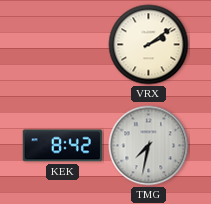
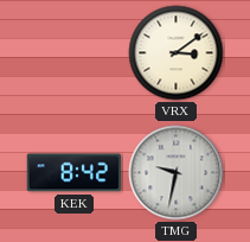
VRX: 2:09 -> 3:09 (177, 53)
TMG: 7:32 -> 9:32 (177, 173)
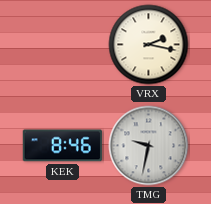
VRX: 3:09 -> 2:17 (149, 45)
KEK: 8:42 -> 8:46 (62, 146)
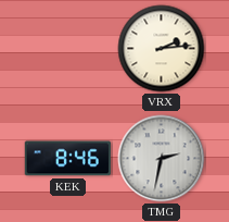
VRX: 2:17 -> 2:14 (162, 49)
TMG: 9:32 -> 2:32 (162, 159)
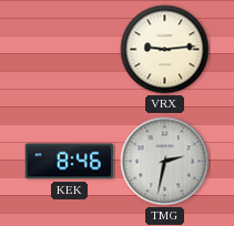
VRX: 2:14 -> 9:14 (165, 50)
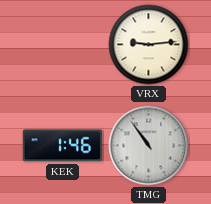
KEK: 8:46 -> 1:46 (62, 146)
TMG: 2:32 -> 10:54 (149, 146)
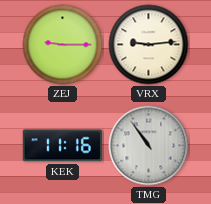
ZEJ: none -> 9:15 (63, 45)
KEK: 1:46 -> 11:16 (62, 146)
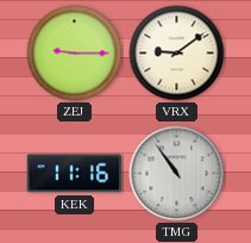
VRX: 9:14 -> 9:09 (177, 54)
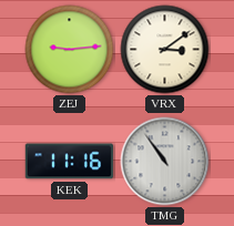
ZEJ: 9:15 -> 9:14 (70, 50)
VRX: 9:09 -> 3:09 (165, 50)
